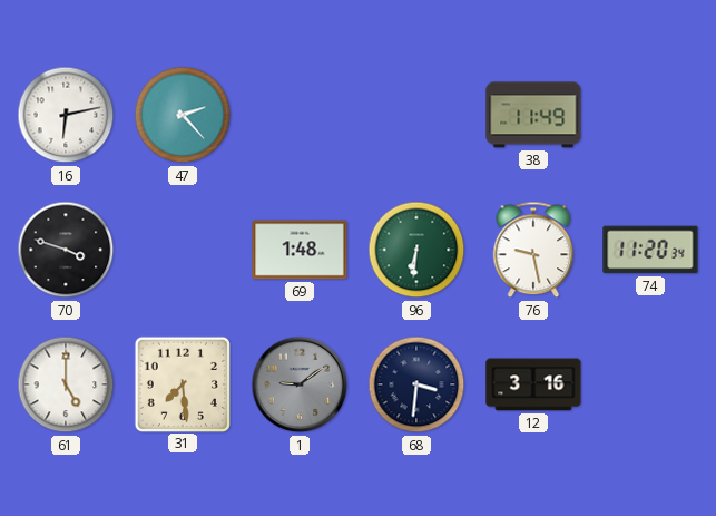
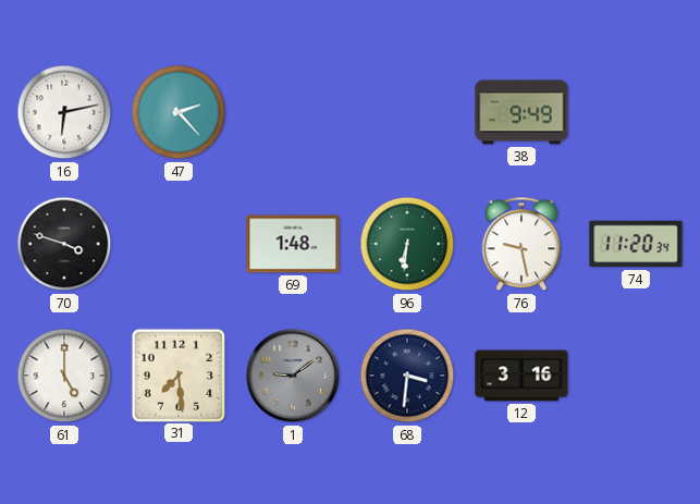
38: 11:49 -> 9:49 (521, 112)
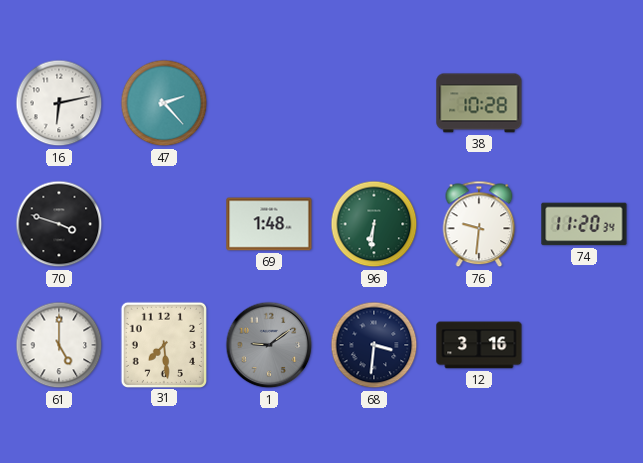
38: 9:49 -> 10:28 (479, 103)
76: 9:28 -> 9:31 (479, 224)
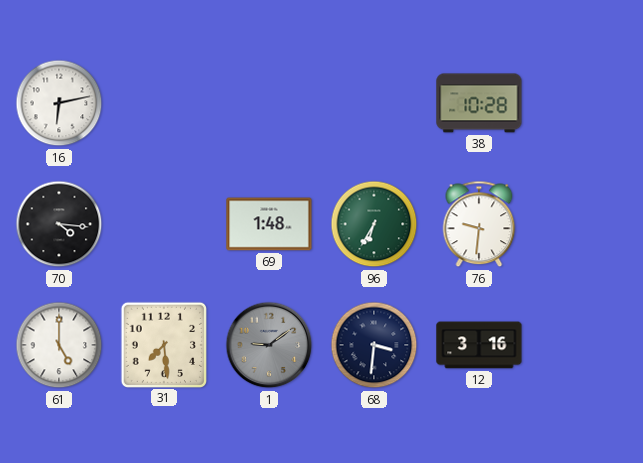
47: 2:23 -> none (164, 103)
70: 3:48 -> 4:16 (59, 224)
96: 6:31 -> 6:35 (374, 224)
74: 11:20 -> none (584, 224)
